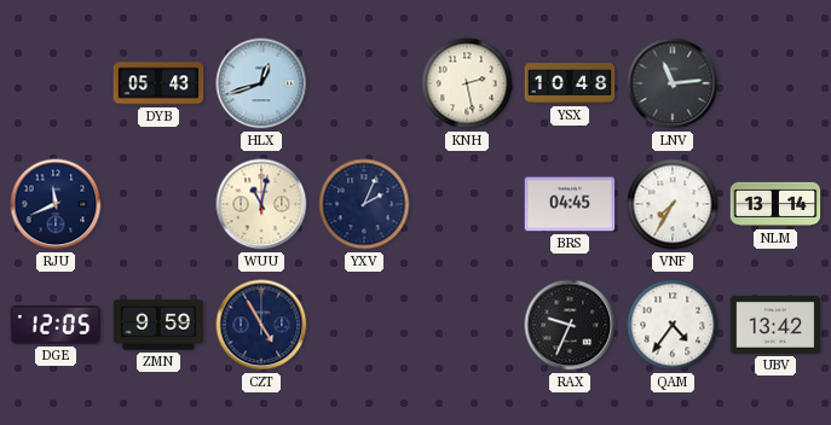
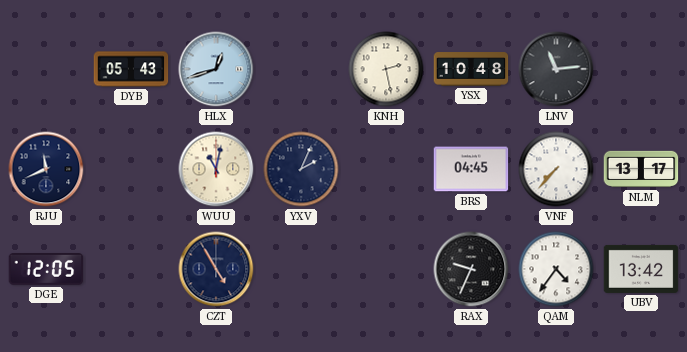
VNF: 7:35 -> 7:37 (556, 169)
NLM: 13:14 -> 13:17 (641, 169)
ZMN: 9:59 -> none (158, 325)
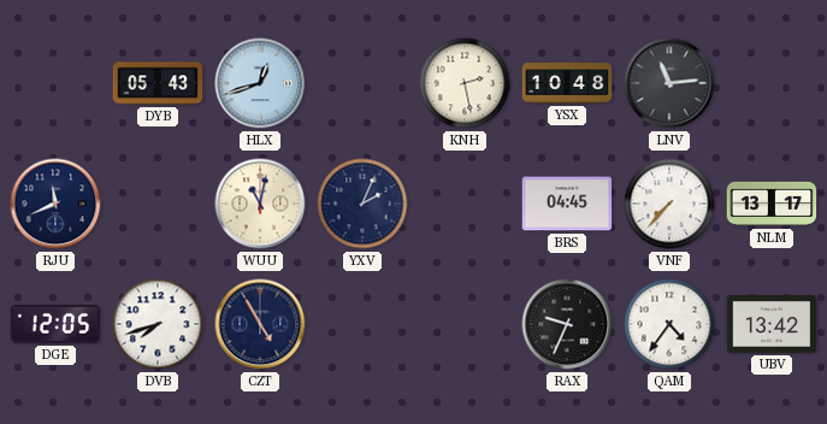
DVB: none -> 7:42 (158, 324)
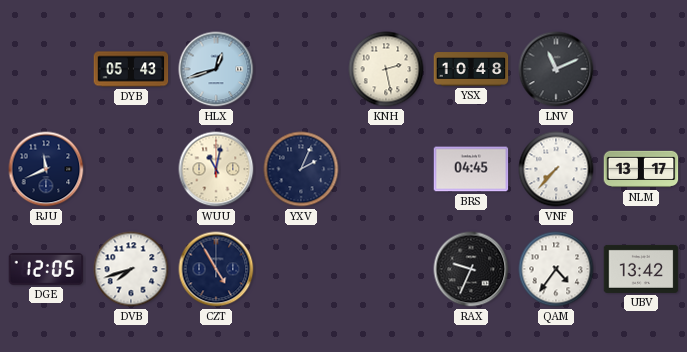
LNV: 11:14 -> 11:11 (556, 69)
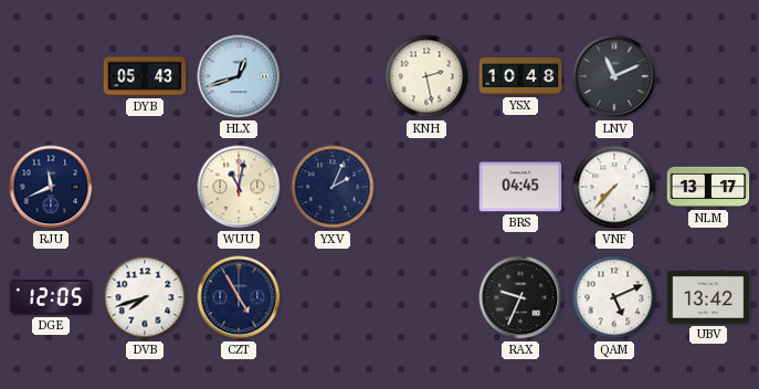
QAM: 4:36 -> 5:11 (614, 297)
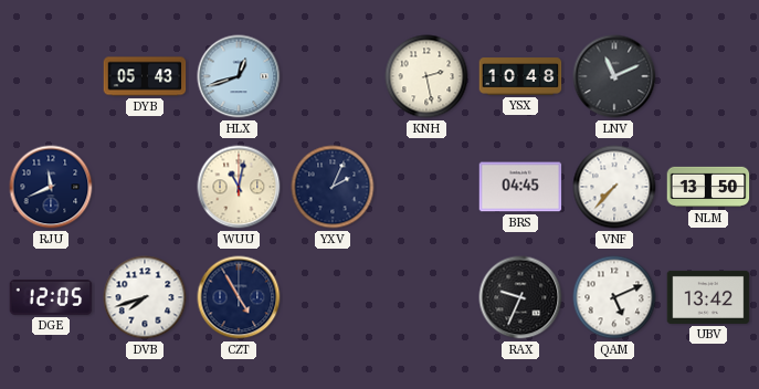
NLM: 13:17 -> 13:50 (708, 187)
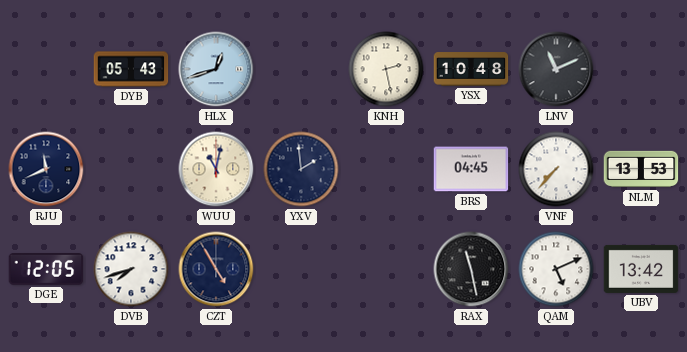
YXV: 2:04 -> 1:59 (301, 169)
NLM: 13:50 -> 13:53 (641, 169)
RAX: 9:34 -> 11:28 (471, 269)
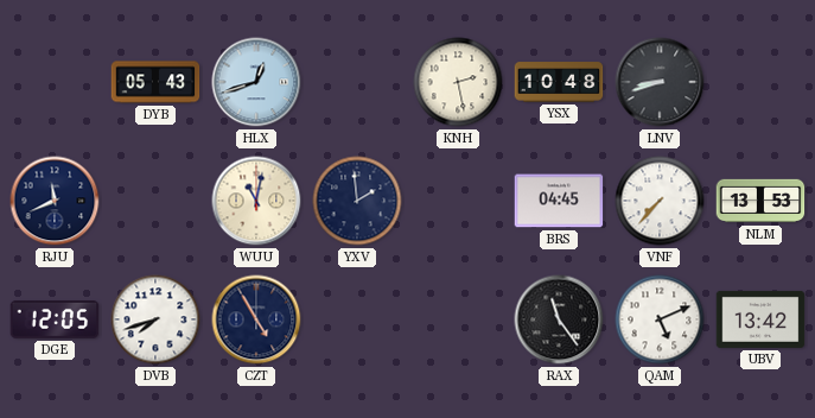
LNV: 11:11 -> 8:42 (660, 82)
RAX: 11:28 -> 11:24 (559, 319)
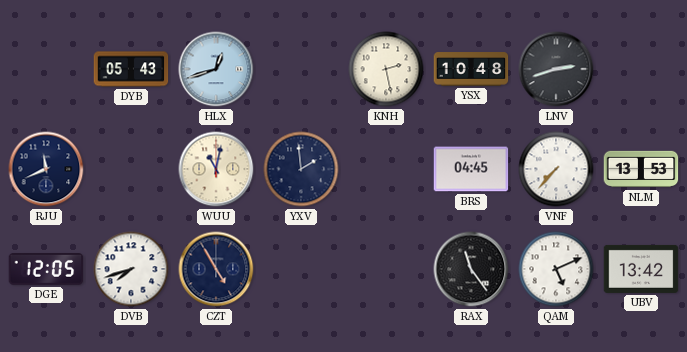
LNV: 8:42 -> 2:42 (556, 69)
